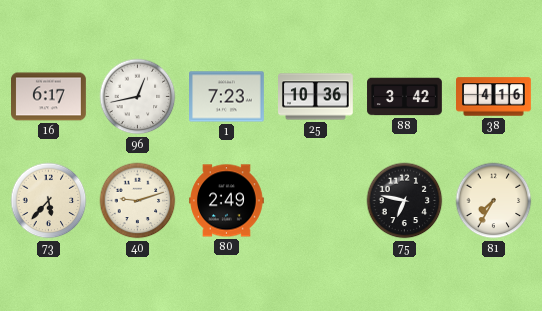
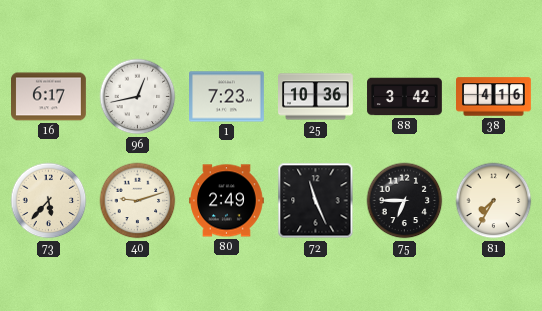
72: none -> 11:26 (316, 201)
75: 6:47 -> 6:45 (405, 201)
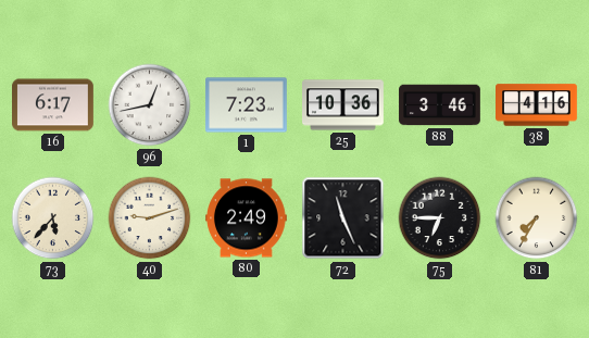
88: 3:42 -> 3:46 (440, 105)
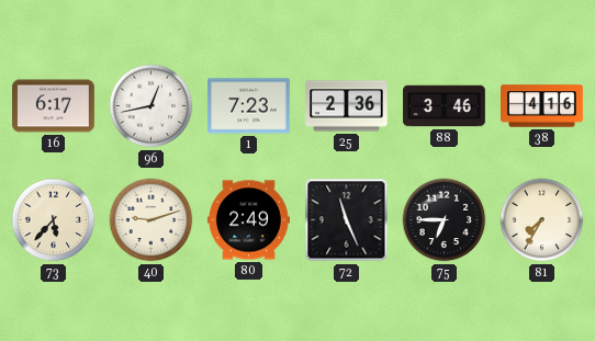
25: 10:36 -> 2:36 (347, 106)
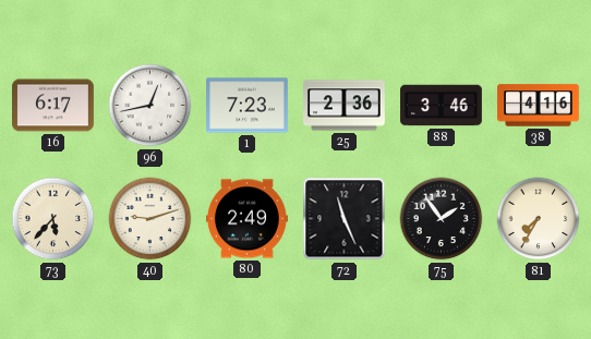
75: 6:45 -> 1:54 (442, 219)
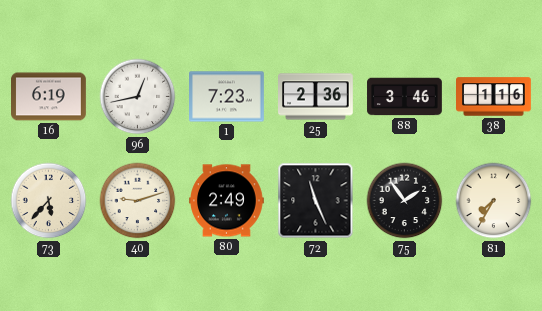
16: 6:17 -> 6:19 (49, 97)
38: 4:16 -> 1:16 (494, 97)
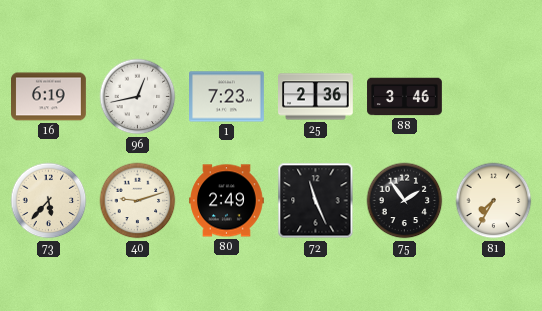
38: 1:16 -> none (494, 97)
